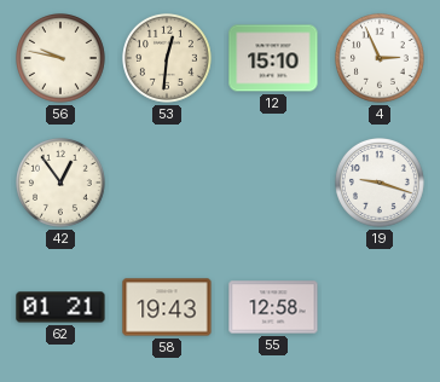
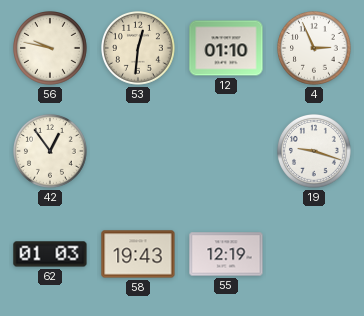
12: 15:10 -> 01:10 (226, 48)
62: 01:21 -> 01:03 (50, 254)
55: 12:58 -> 12:19 (226, 254)
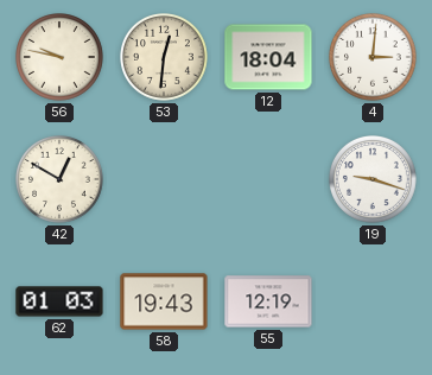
12: 01:10 -> 18:04 (268, 57)
4: 2:56 -> 3:01 (374, 58)
42: 12:54 -> 12:50 (61, 180)
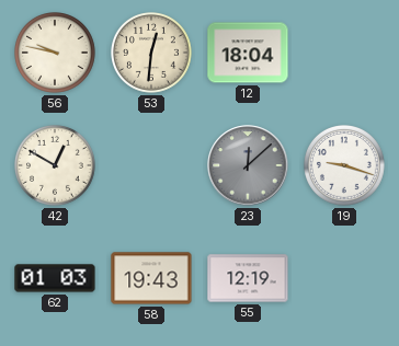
4: 3:01 -> none (374, 58)
23: none -> 12:08 (248, 165)
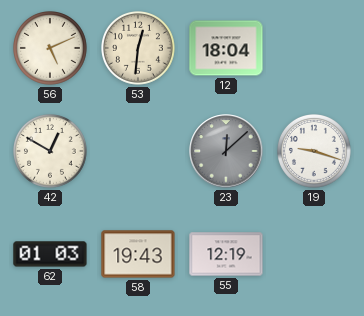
56: 9:47 -> 5:11 (51, 49)
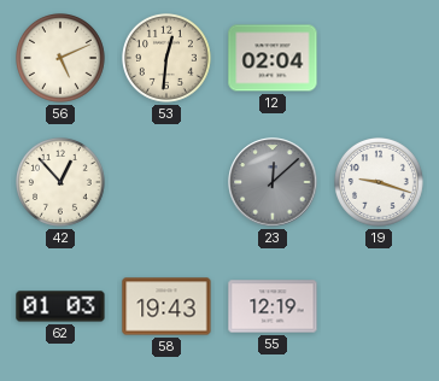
12: 18:04 -> 02:04 (273, 58)
42: 12:50 -> 12:53 (62, 183)
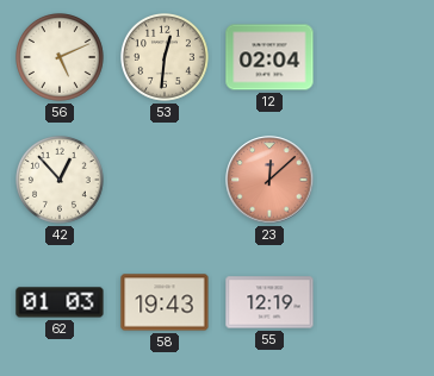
23 dial: grey -> salmon (269, 180)
19: 9:18 -> none (380, 183)
